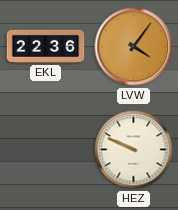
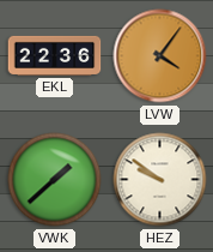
VWK: none -> 1:38 (55, 180)
HEZ: 9:49 -> 9:51 (160, 180)
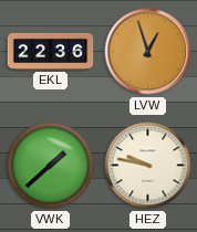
LVW: 4:06 -> 12:57 (148, 52)
HEZ: 9:51 -> 9:47 (148, 166)
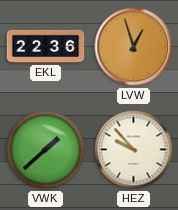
HEZ: 9:47 -> 9:53 (134, 150)
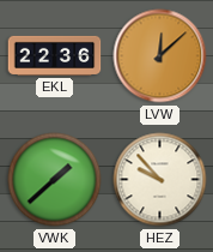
LVW: 12:57 -> 12:08 (160, 56)
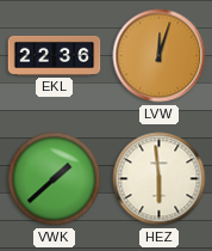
LVW: 12:08 -> 12:03 (160, 56)
HEZ: 9:53 -> 5:59 (160, 179)
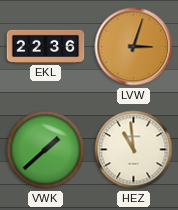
LVW: 12:03 -> 3:03 (134, 47)
HEZ: 5:59 -> 10:59 (134, 150)
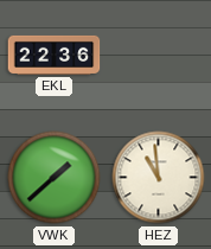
LVW: 3:03 -> none (134, 47)
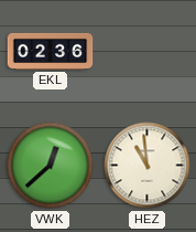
EKL: 22:36 -> 02:36 (51, 51)
VWK: 1:38 -> 12:38 (51, 166)
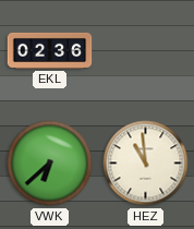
VWK: 12:38 -> 6:38 (50, 164)
